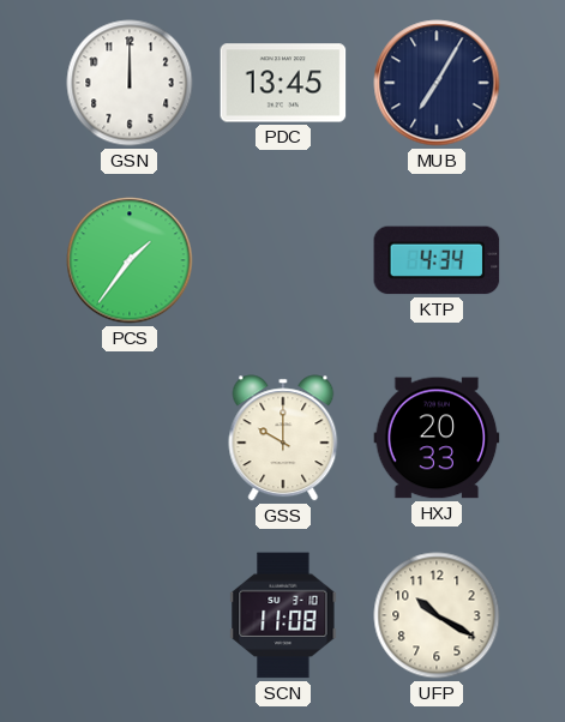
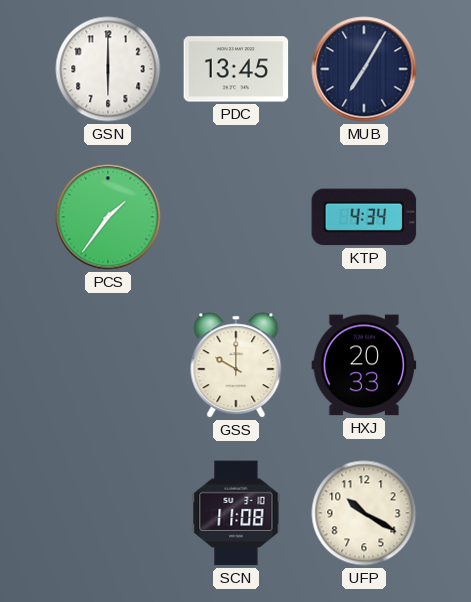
GSN: 12:00 -> 6:00 (108, 69)
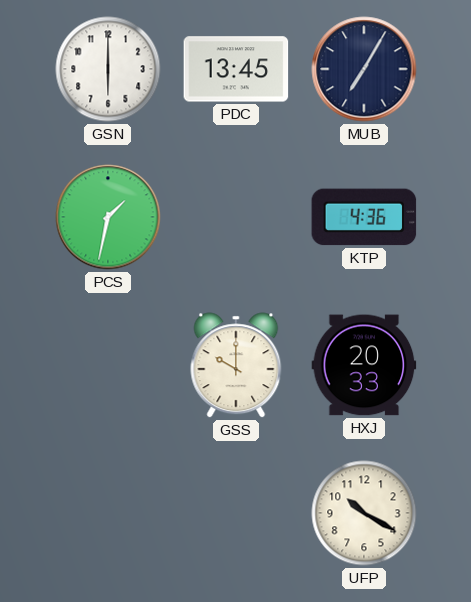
PCS: 1:36 -> 1:32 (108, 217)
KTP: 4:34 -> 4:36 (364, 217)
SCN: 11:08 -> none (236, 513)
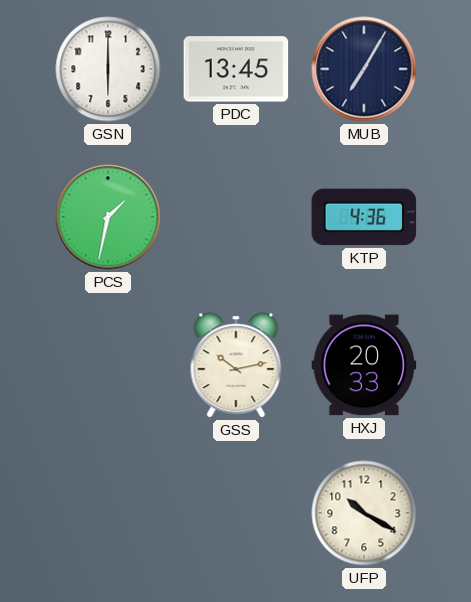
GSS: 10:00 -> 10:13 (236, 365)
